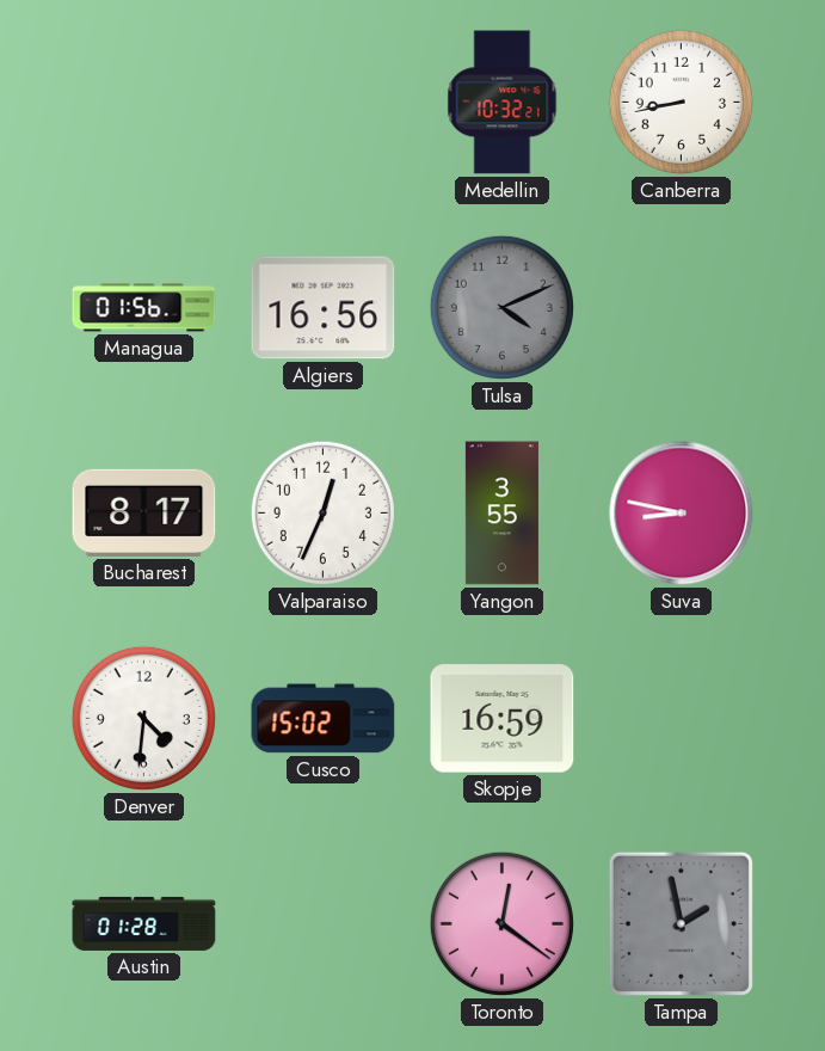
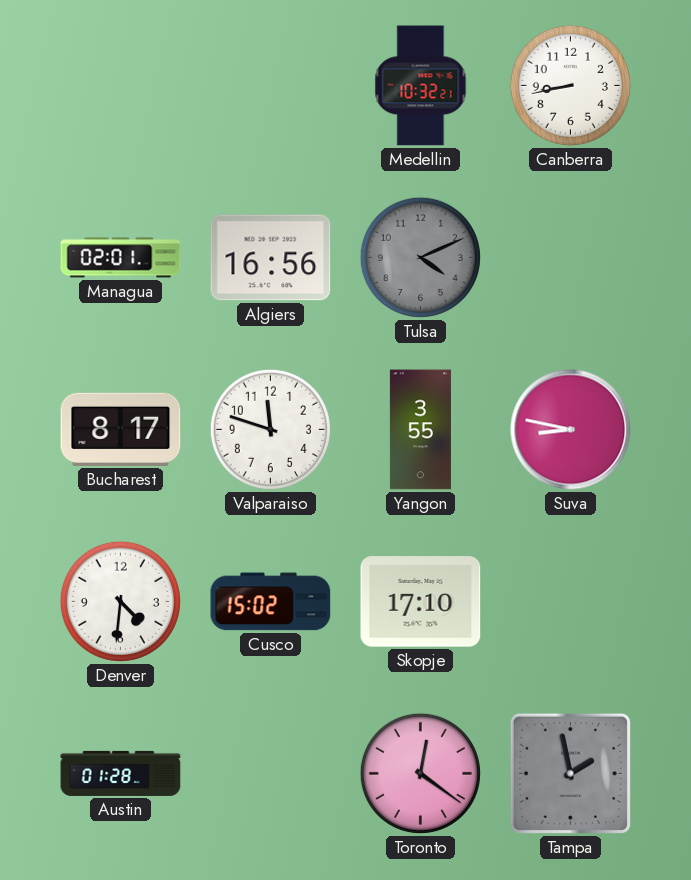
Managua: 01:56 -> 02:01 (121, 258)
Valparaiso: 12:34 -> 11:48 (270, 429)
Skopje: 16:59 -> 17:10 (421, 602)
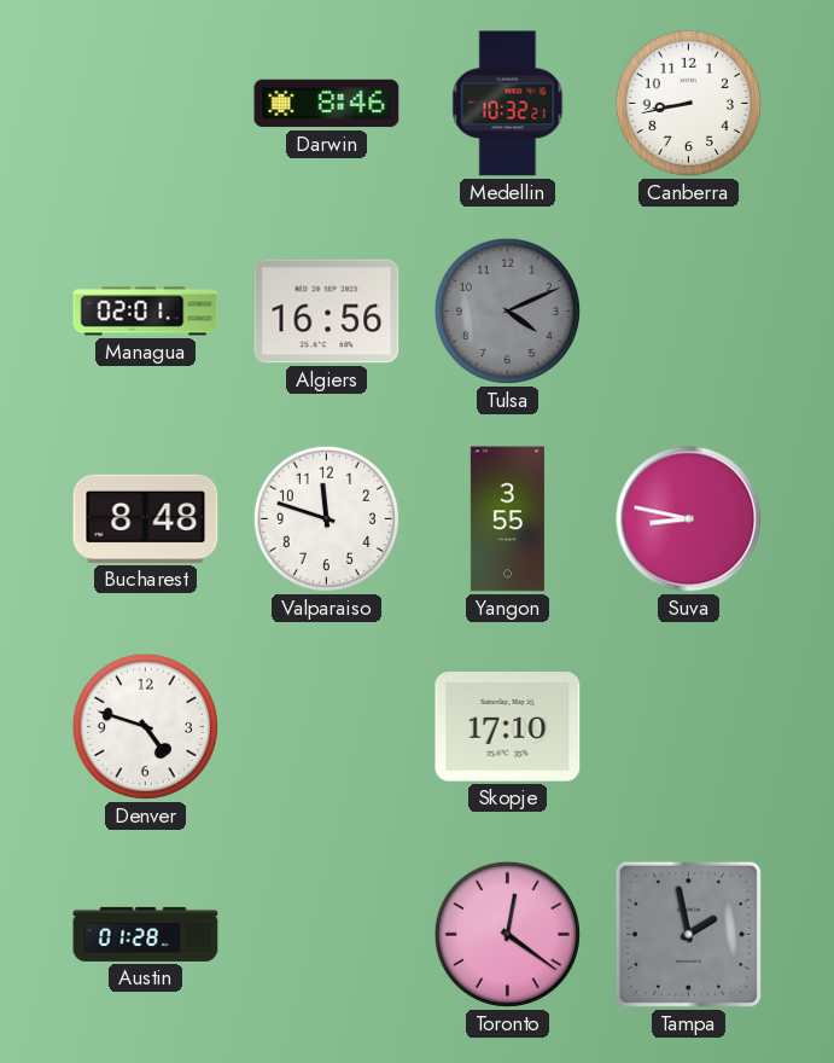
Darwin: none -> 8:46 (327, 104)
Bucharest: 8:17 -> 8:48 (146, 518)
Denver: 4:31 -> 4:48 (145, 726)
Cusco: 15:02 -> none (271, 602)
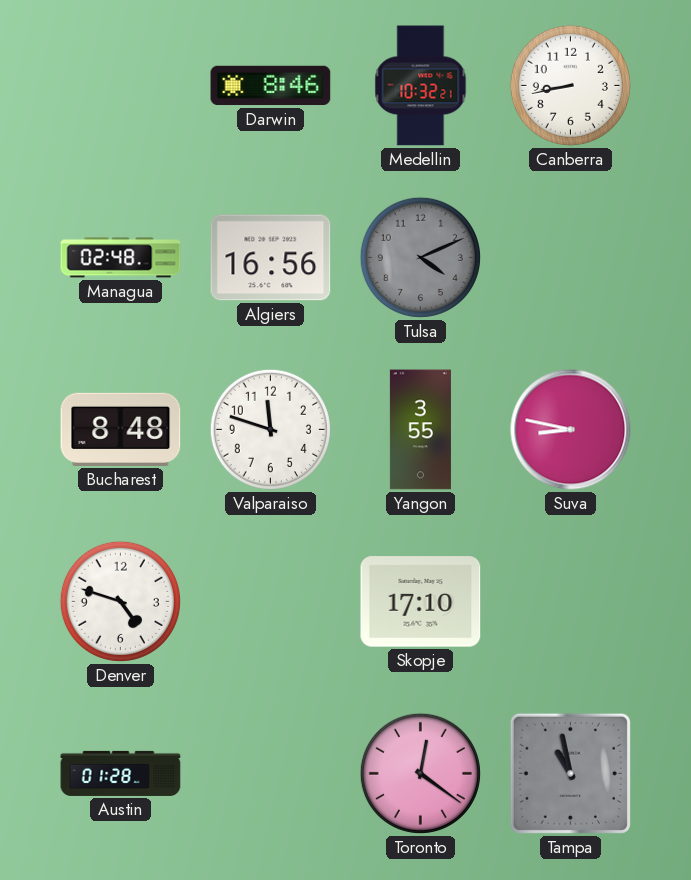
Managua: 02:01 -> 02:48 (121, 258)
Tampa: 1:58 -> 10:58 (570, 773)
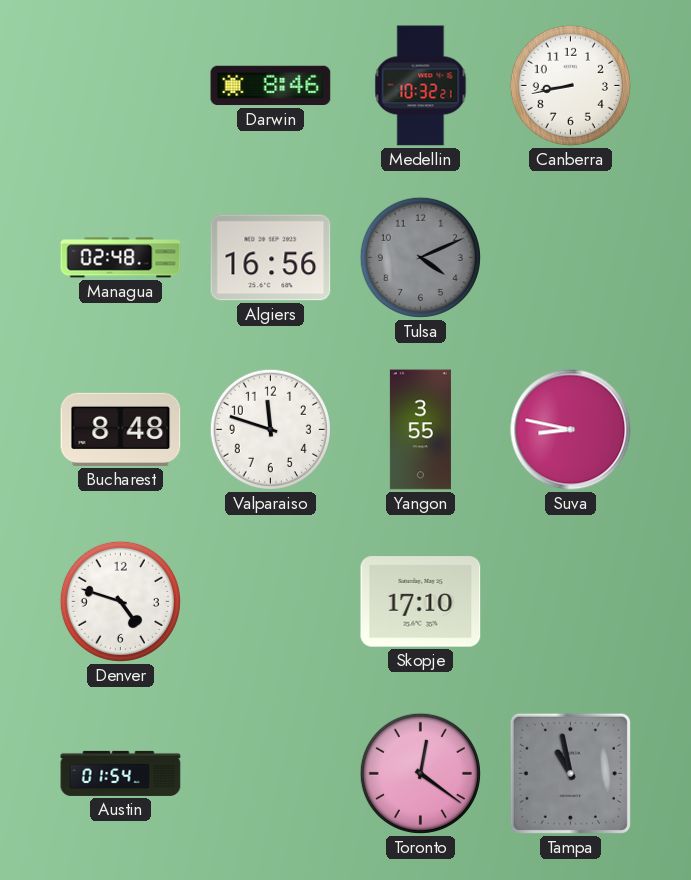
Austin: 01:28 -> 01:54 (121, 773)
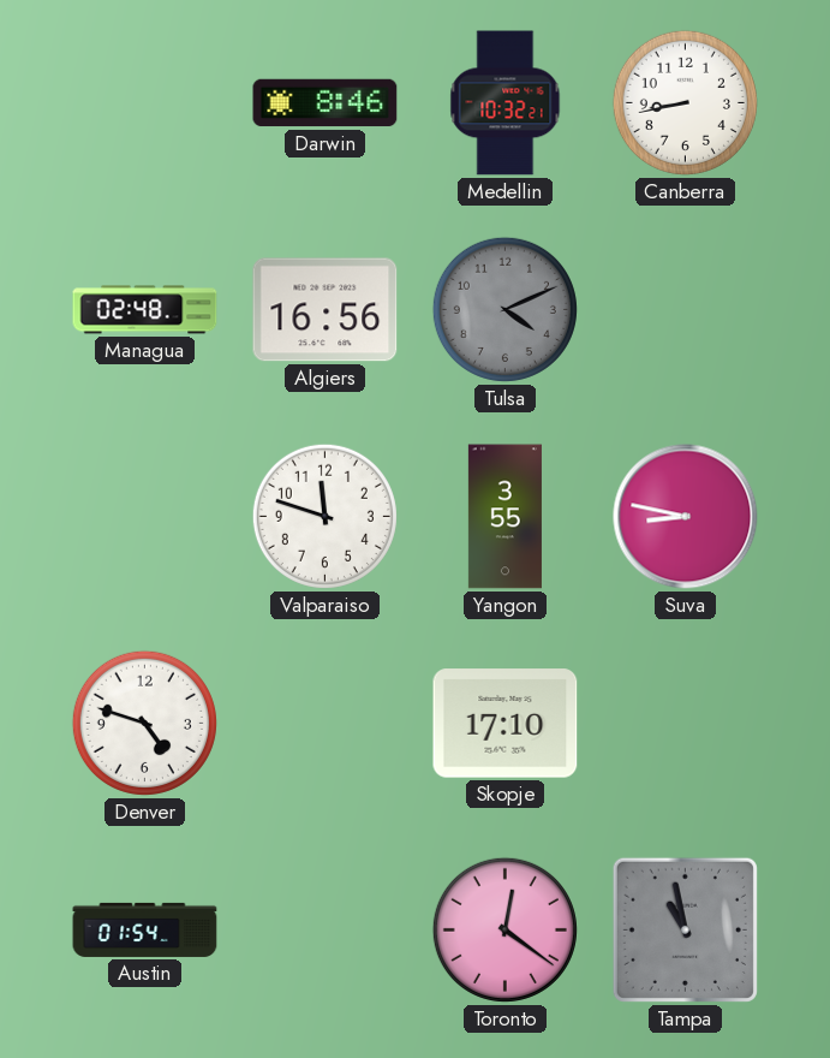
Bucharest: 8:48 -> none (121, 429)
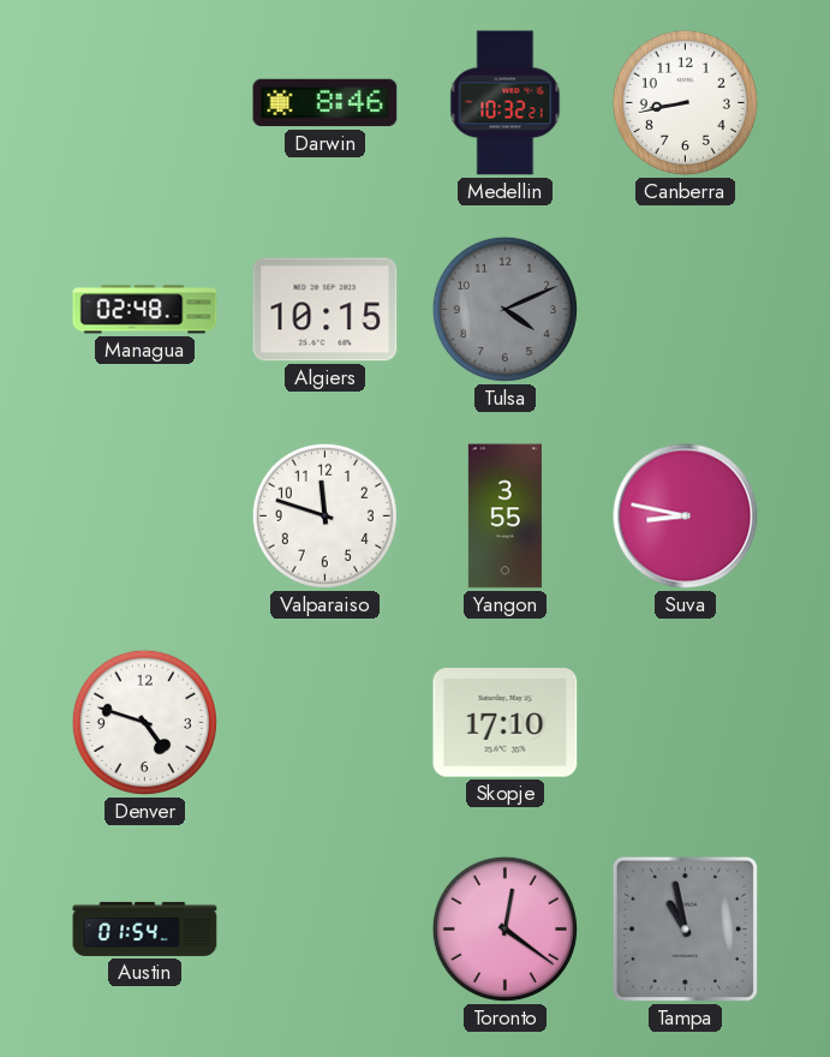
Algiers: 16:56 -> 10:15 (326, 310)
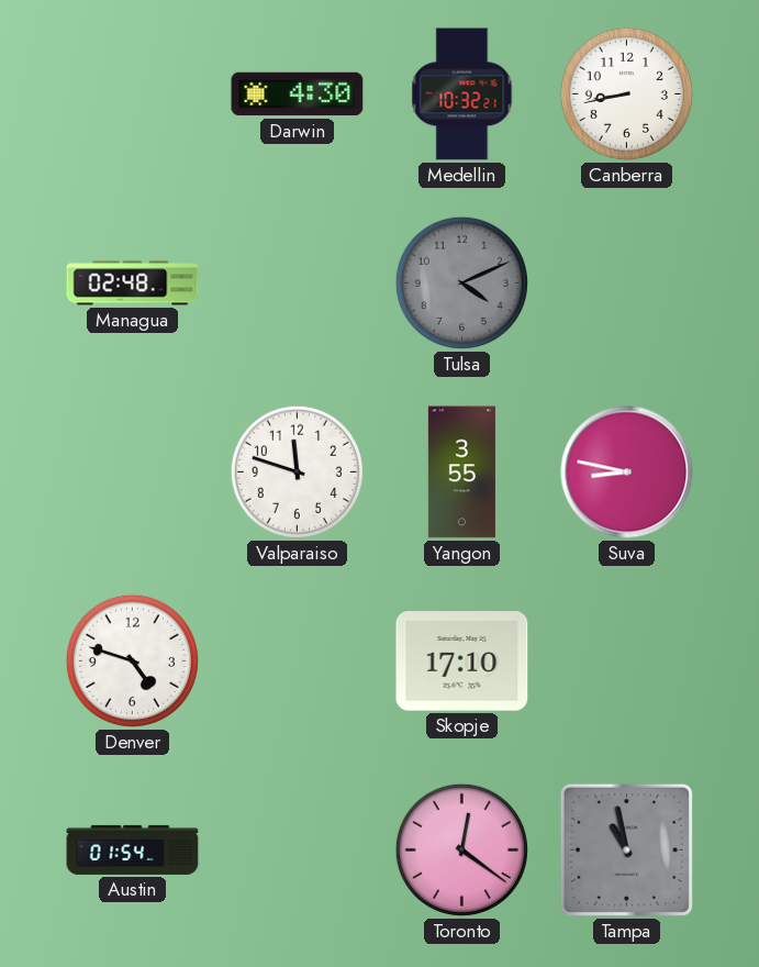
Darwin: 8:46 -> 4:30 (298, 95)
Algiers: 10:15 -> none (326, 310)
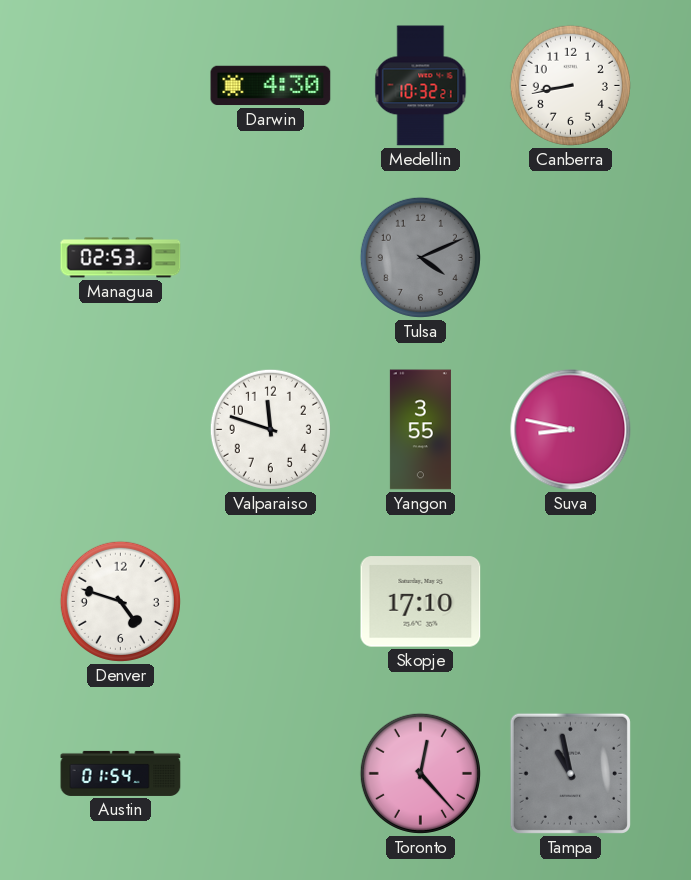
Managua: 02:48 -> 02:53 (121, 258)
Toronto: 12:21 -> 12:23 (420, 773)
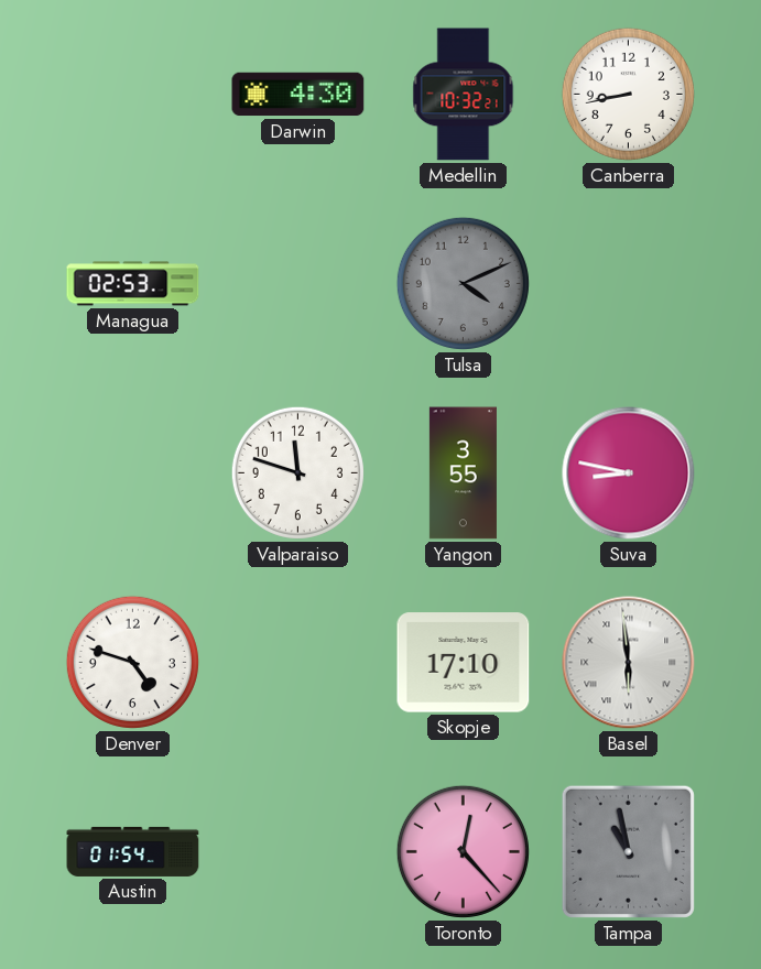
Basel: none -> 5:59 (629, 663)
